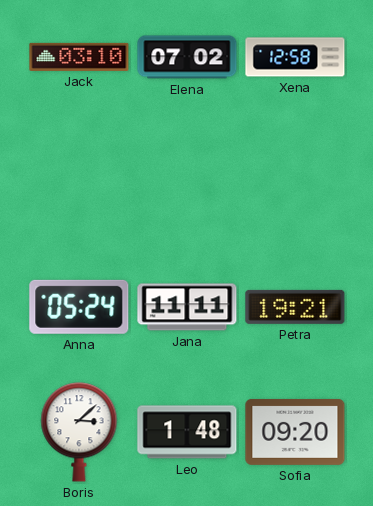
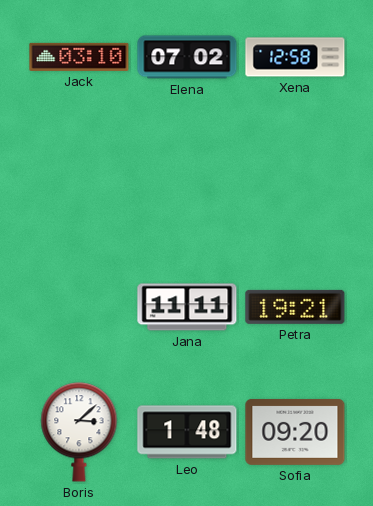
Anna: 05:24 -> none (79, 307)
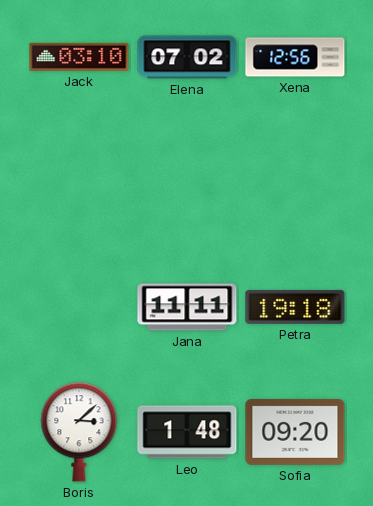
Xena: 12:58 -> 12:56 (295, 57)
Petra: 19:21 -> 19:18 (295, 307)
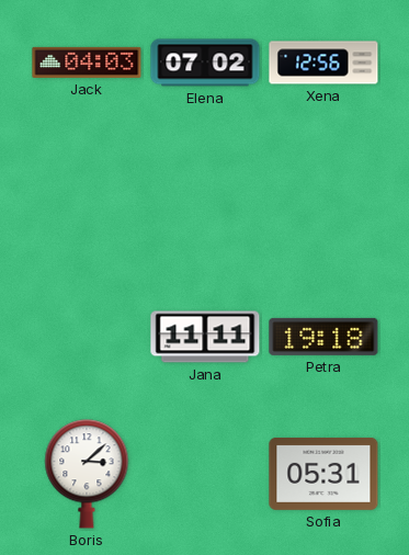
Jack: 03:10 -> 04:03 (87, 63)
Leo: 1:48 -> none (187, 432)
Sofia: 09:20 -> 05:31 (323, 474)
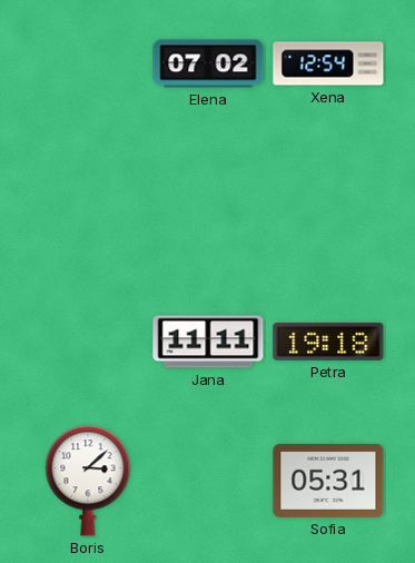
Jack: 04:03 -> none (87, 63)
Xena: 12:56 -> 12:54 (328, 63)
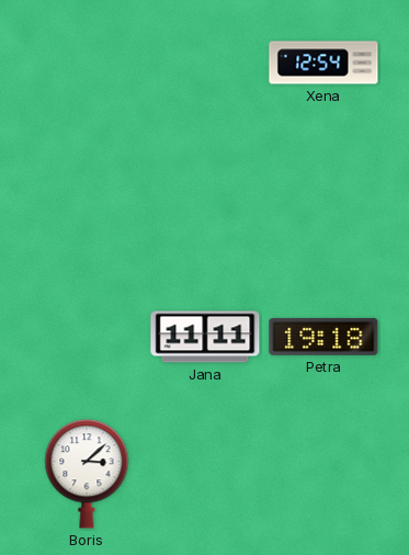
Elena: 07:02 -> none (208, 63)
Sofia: 05:31 -> none (328, 481)
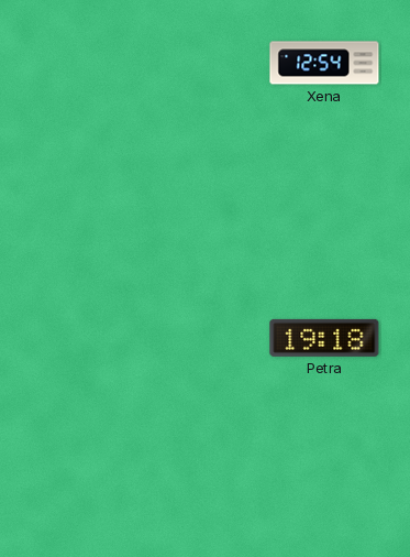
Jana: 11:11 -> none (205, 337)
Boris: 3:08 -> none (87, 474)
